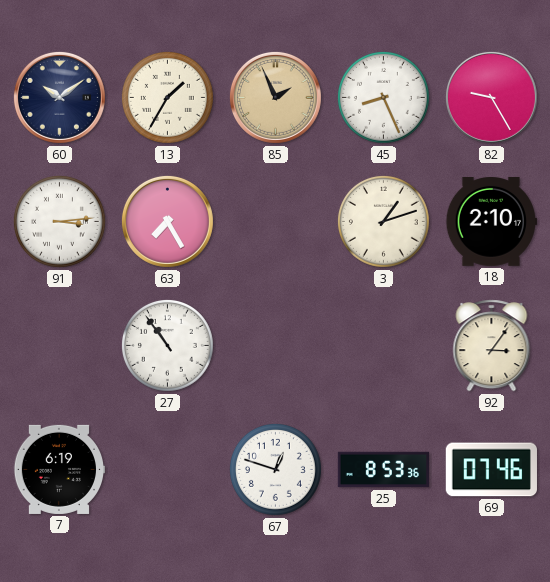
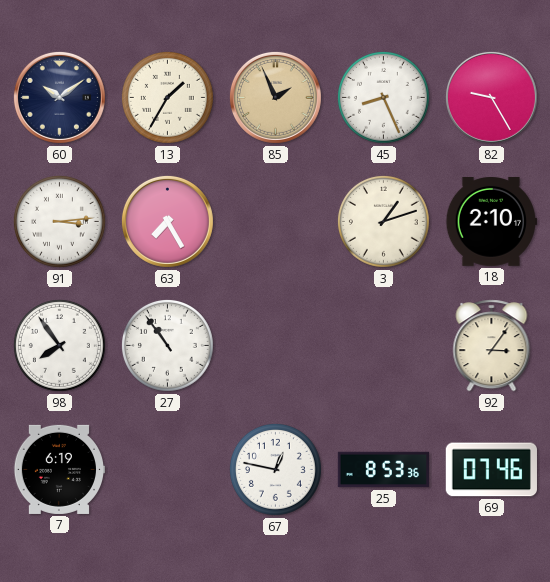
98: none -> 7:54 (59, 345)
67: 12:48 -> 12:47 (275, 469)
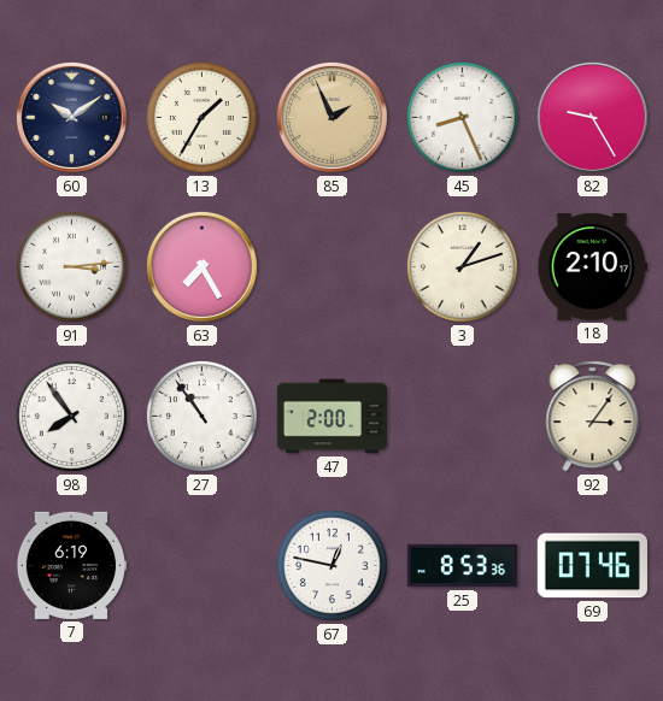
47: none -> 2:00 (331, 417)
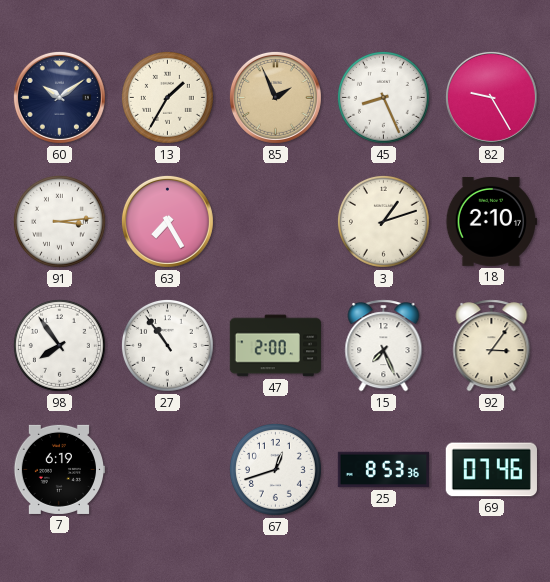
15: none -> 7:26 (384, 346)
67: 12:47 -> 12:42 (275, 469)
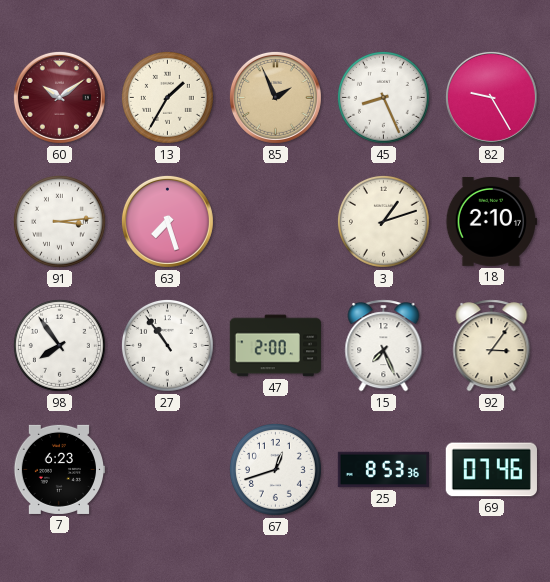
60 dial: navy -> burgundy (59, 97)
63: 7:25 -> 7:27 (167, 221)
7: 6:19 -> 6:23 (58, 469)
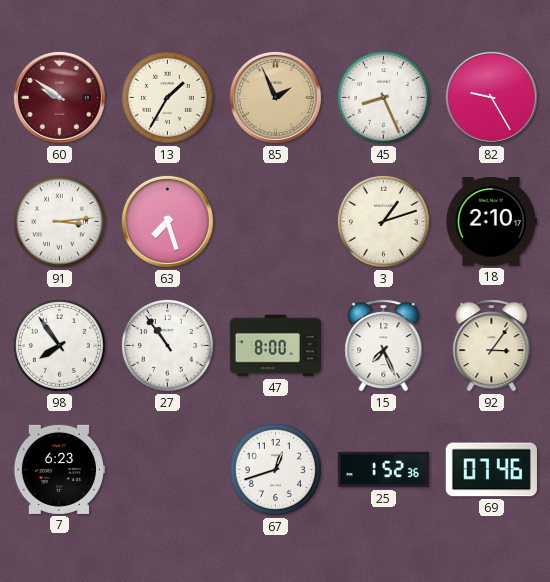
60: 10:09 -> 9:51 (59, 97)
47: 2:00 -> 8:00 (275, 346)
25: 8:53 -> 1:52 (384, 470)
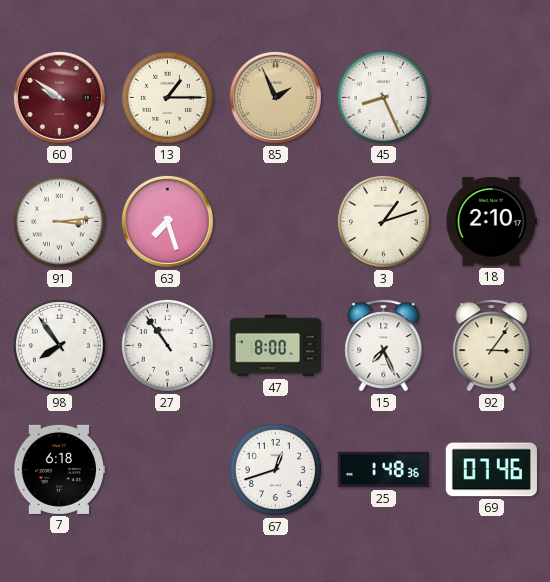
13: 1:35 -> 1:15 (167, 97)
82: 9:25 -> none (491, 97)
7: 6:23 -> 6:18 (58, 469)
25: 1:52 -> 1:48 (384, 470)
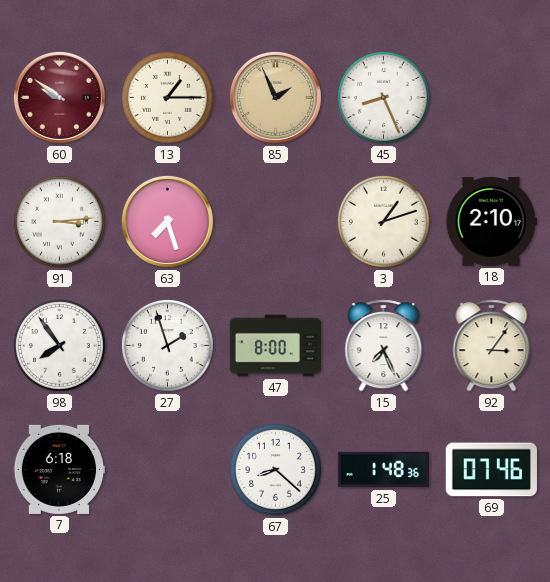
27: 10:54 -> 1:57 (167, 345)
67: 12:42 -> 8:22 (275, 469)
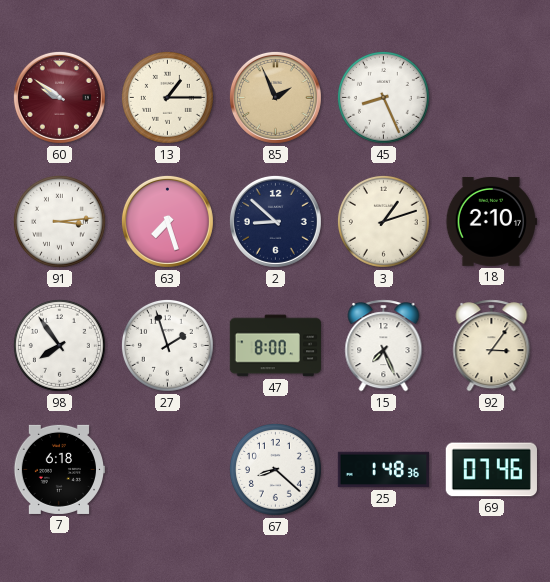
2: none -> 8:52 (275, 221)
